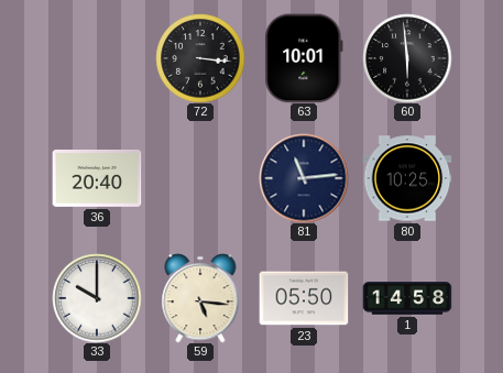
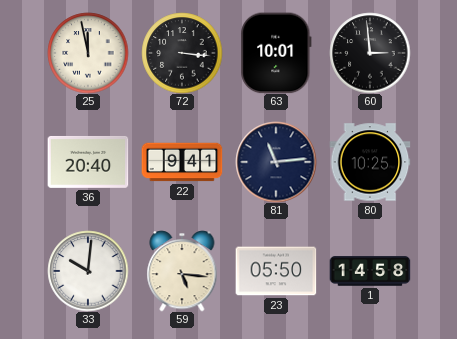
25: none -> 11:58 (88, 53)
60: 5:59 -> 2:59 (370, 53)
22: none -> 9:41 (182, 162)
33: 10:00 -> 10:01 (88, 271)
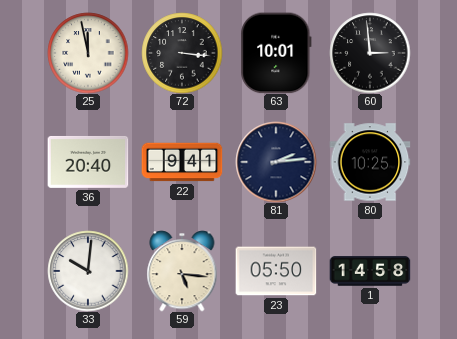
81: 11:14 -> 2:14 (276, 162)
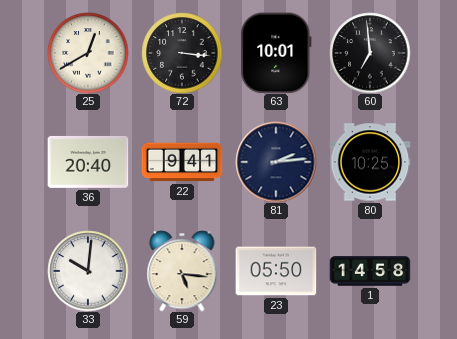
25: 11:58 -> 12:40 (88, 53)
60: 2:59 -> 6:59 (370, 53)
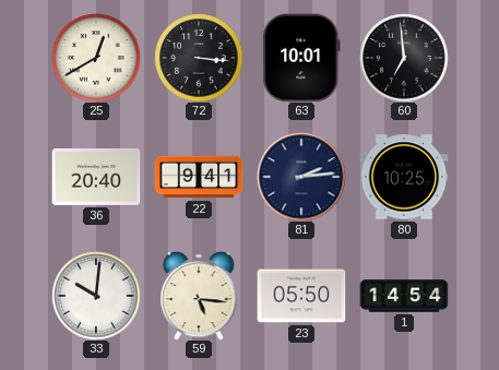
1: 14:58 -> 14:54 (404, 296)
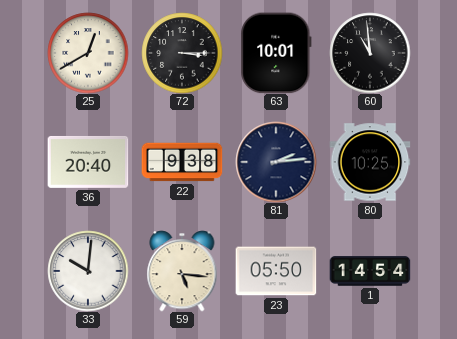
72: 3:16 -> 3:15 (182, 53)
60: 6:59 -> 10:59 (370, 53)
22: 9:41 -> 9:38 (182, 162)
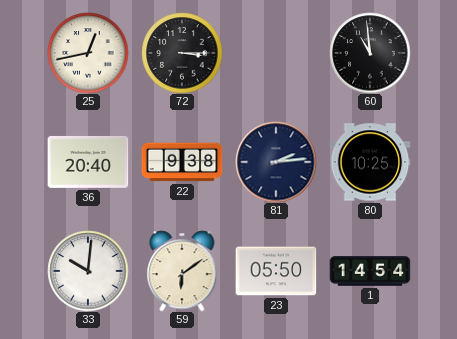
25: 12:40 -> 12:43 (88, 53)
63: 10:01 -> none (276, 53)
59: 5:16 -> 6:09 (182, 271)
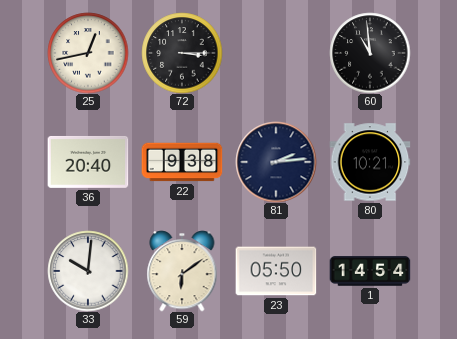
80: 10:25 -> 10:21 (370, 162)
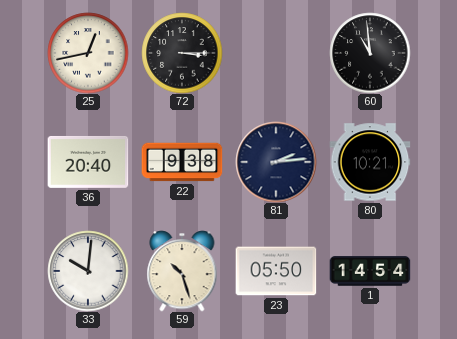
59: 6:09 -> 10:27 (182, 271)
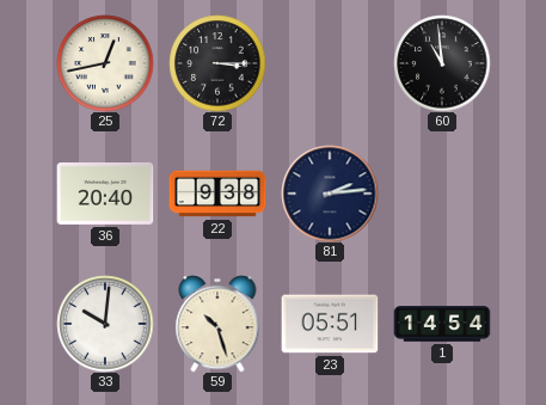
80: 10:21 -> none (370, 162)
23: 05:50 -> 05:51 (330, 324)
